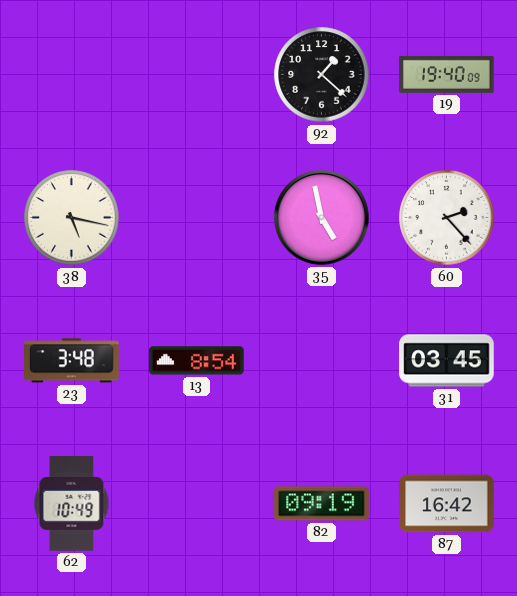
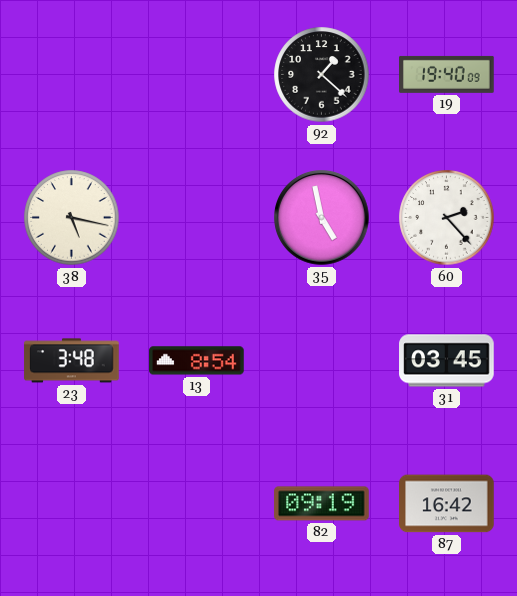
62: 10:49 -> none (72, 504)
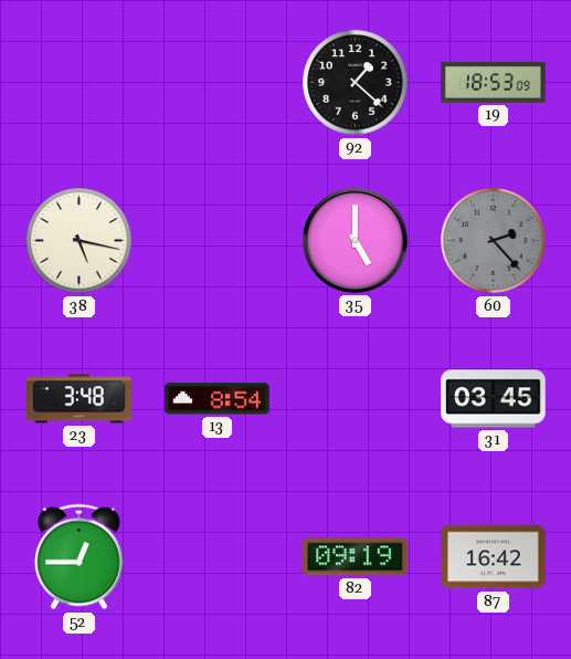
19: 19:40 -> 18:53 (494, 82)
35: 4:58 -> 5:00 (356, 241)
60 dial: white -> grey (494, 241)
52: none -> 12:45 (80, 557)
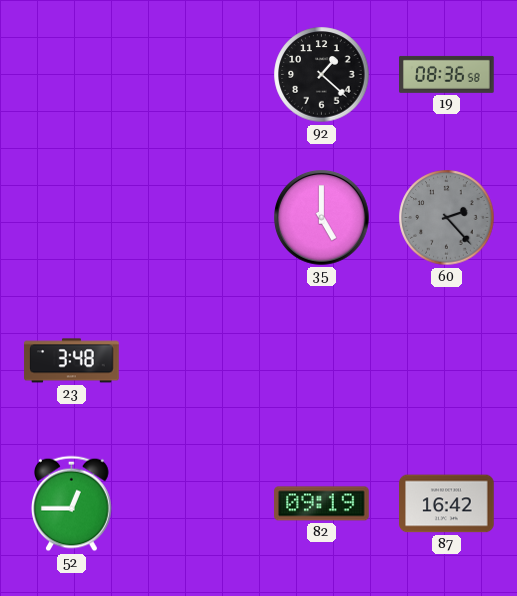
19: 18:53 -> 08:36 (447, 74)
38: 5:17 -> none (80, 241)
13: 8:54 -> none (218, 399)
31: 03:45 -> none (494, 399)
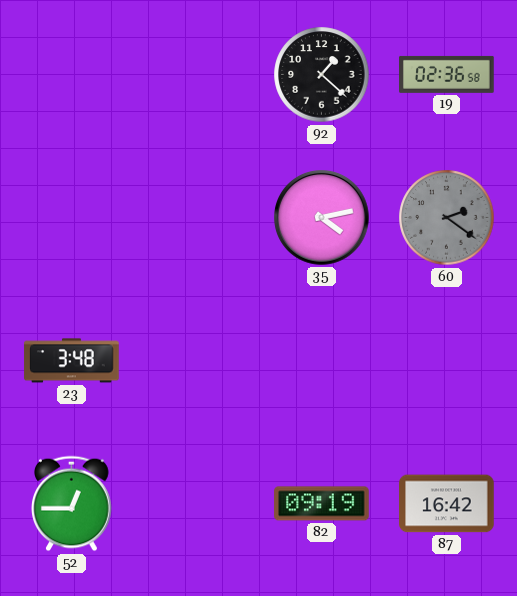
19: 08:36 -> 02:36 (447, 74)
35: 5:00 -> 4:13 (322, 218)
60: 2:23 -> 2:21 (447, 218)
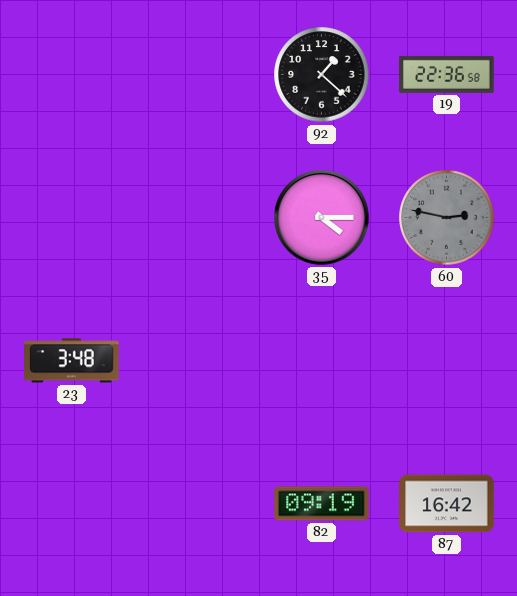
19: 02:36 -> 22:36 (447, 74)
35: 4:13 -> 4:15 (322, 218)
60: 2:21 -> 2:47 (447, 218)
52: 12:45 -> none (72, 504)
